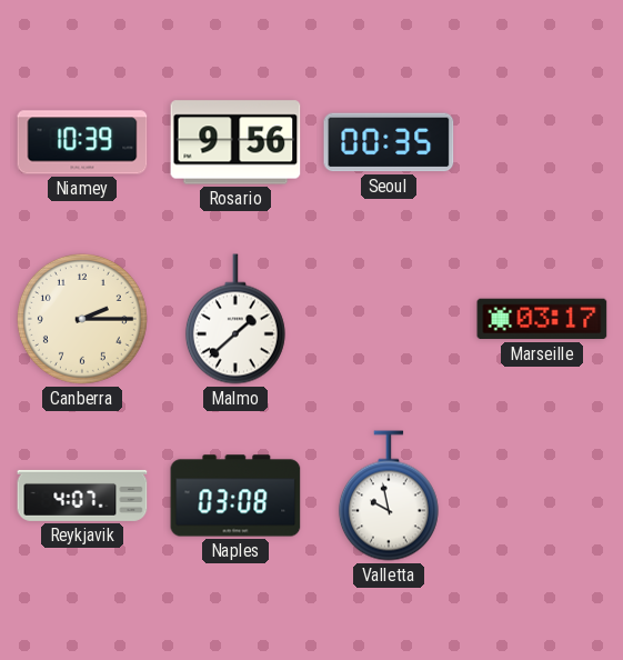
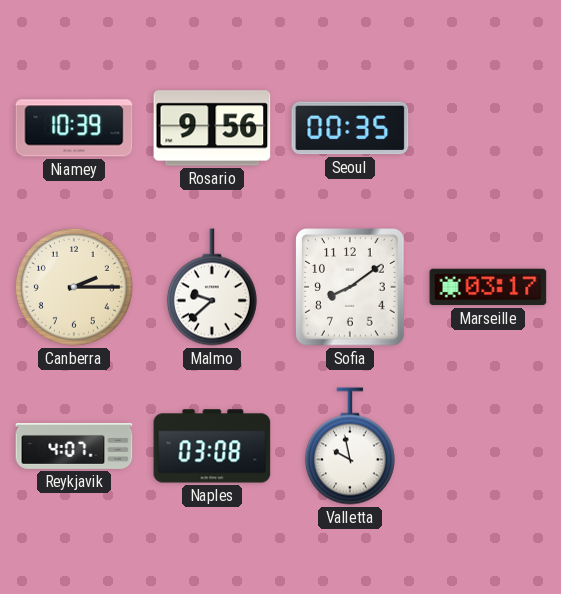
Malmo: 1:38 -> 9:38 (212, 287)
Sofia: none -> 8:09 (350, 287)
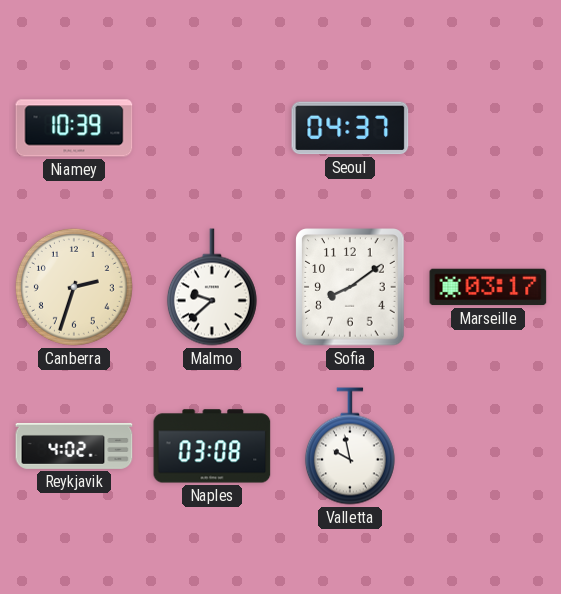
Rosario: 9:56 -> none (212, 128)
Seoul: 00:35 -> 04:37 (350, 128)
Canberra: 2:15 -> 2:33 (74, 287)
Reykjavik: 4:07 -> 4:02 (74, 446)
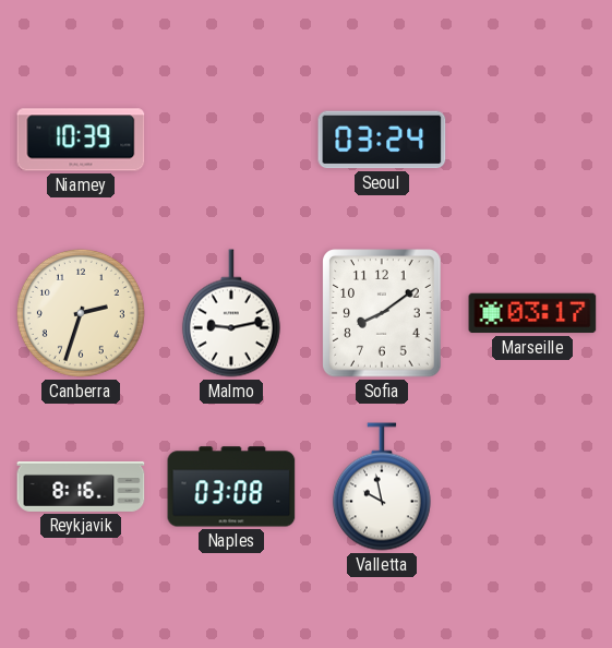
Seoul: 04:37 -> 03:24 (382, 140)
Malmo: 9:38 -> 9:13 (231, 313)
Reykjavik: 4:02 -> 8:16 (81, 487)
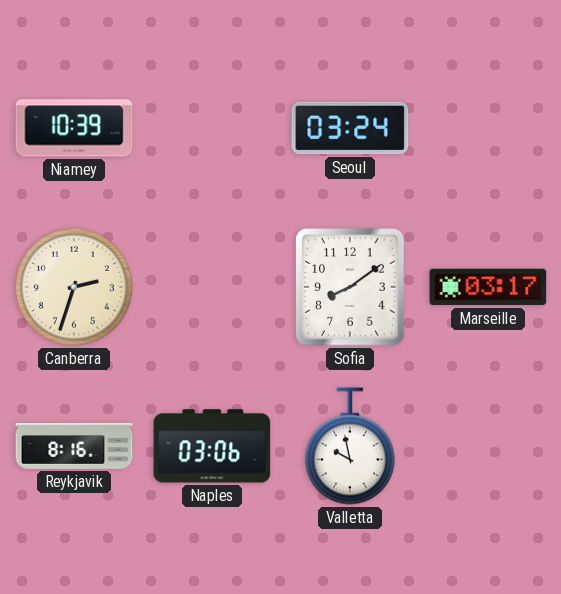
Malmo: 9:13 -> none (231, 313)
Naples: 03:08 -> 03:06 (212, 446)
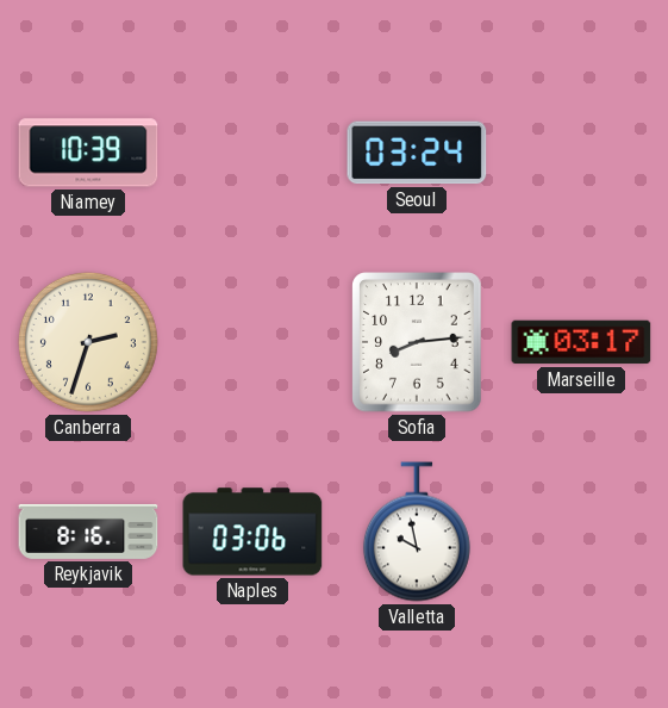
Sofia: 8:09 -> 8:14 (417, 342)
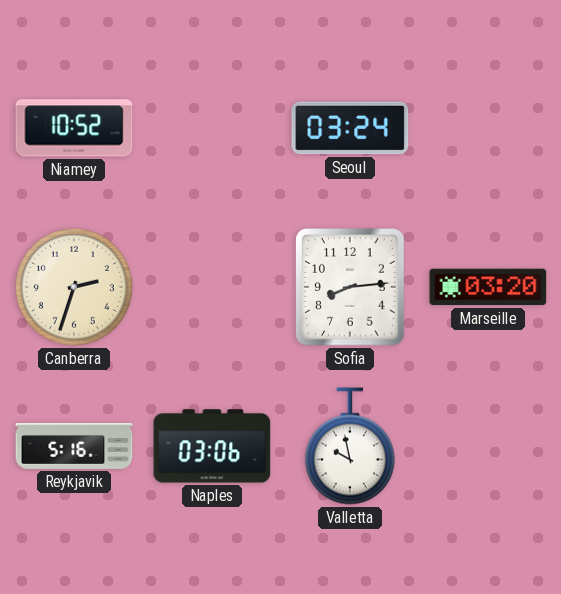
Niamey: 10:39 -> 10:52 (74, 128)
Marseille: 03:17 -> 03:20 (488, 287)
Reykjavik: 8:16 -> 5:16 (74, 446)
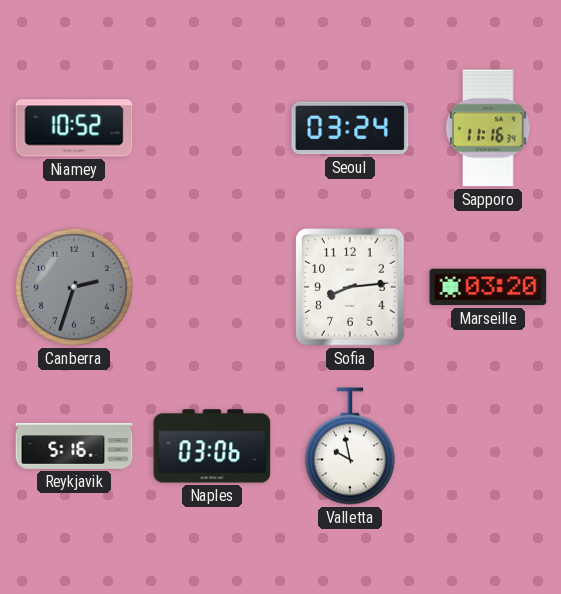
Sapporo: none -> 11:16 (488, 128)
Canberra dial: cream -> grey (74, 287)
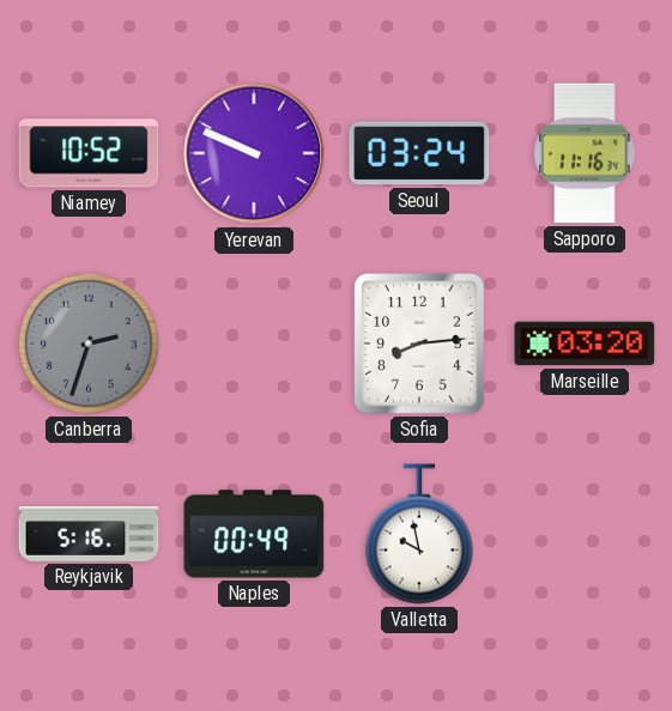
Yerevan: none -> 9:49 (254, 153)
Naples: 03:06 -> 00:49 (254, 534)
